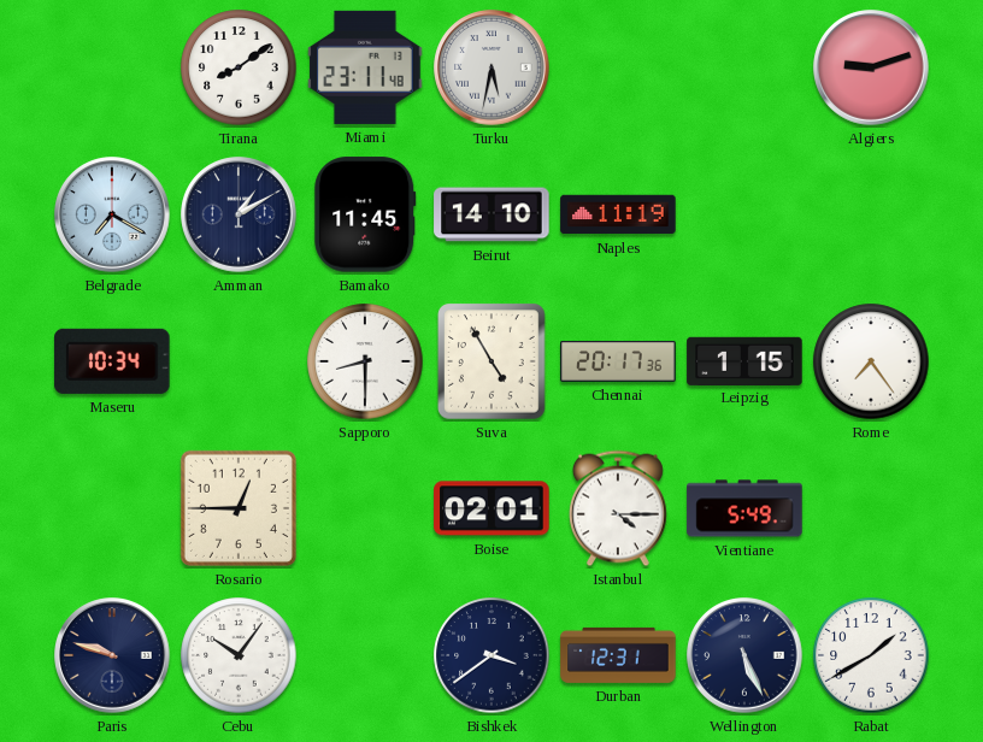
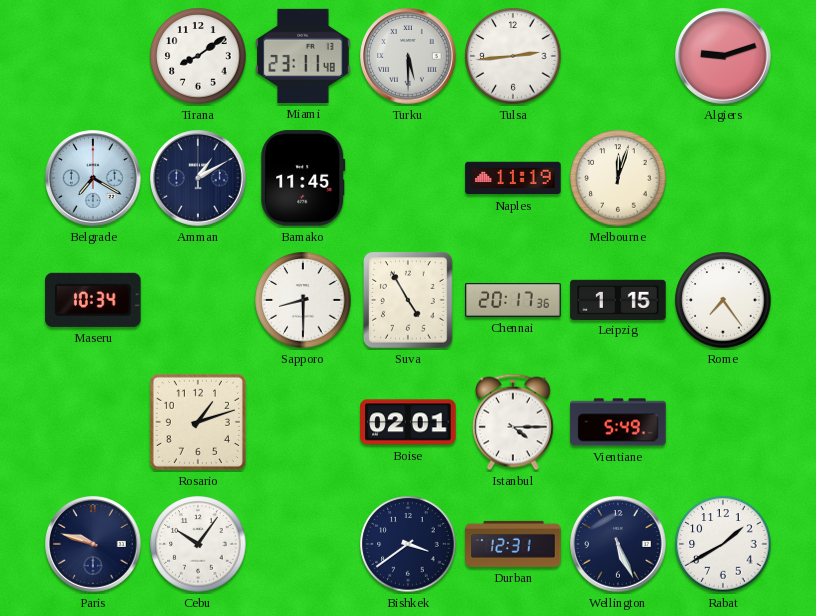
Turku: 5:32 -> 5:30 (408, 56)
Tulsa: none -> 2:44 (513, 56)
Beirut: 14:10 -> none (491, 214)
Melbourne: none -> 12:03 (618, 178)
Rosario: 12:45 -> 1:12 (198, 422)
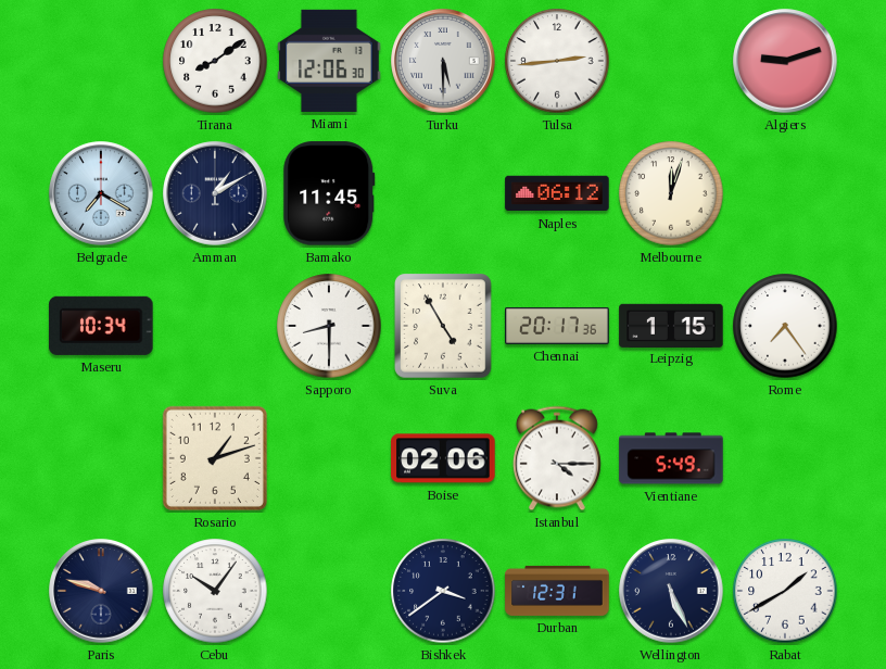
Miami: 23:11 -> 12:06 (329, 61)
Naples: 11:19 -> 06:12 (557, 193)
Boise: 02:01 -> 02:06 (443, 458)
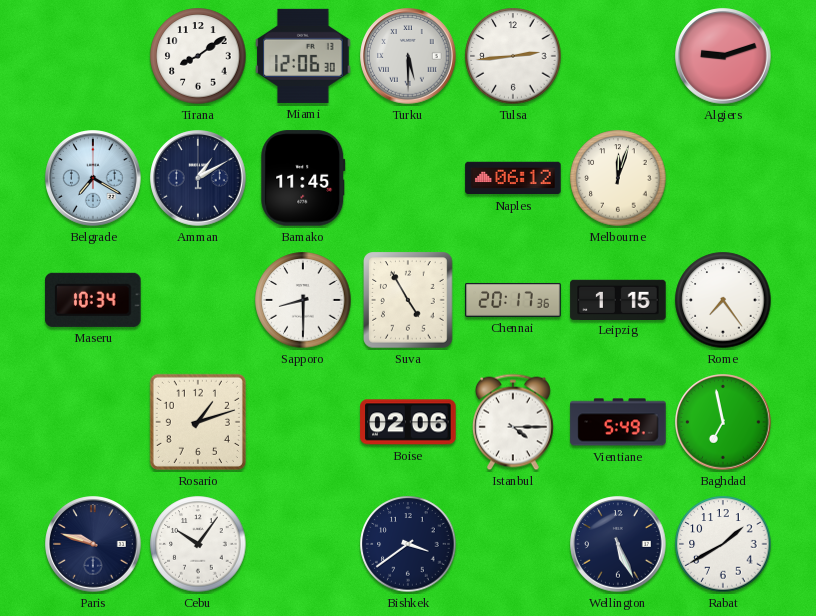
Baghdad: none -> 6:58 (723, 422)
Durban: 12:31 -> none (557, 591)
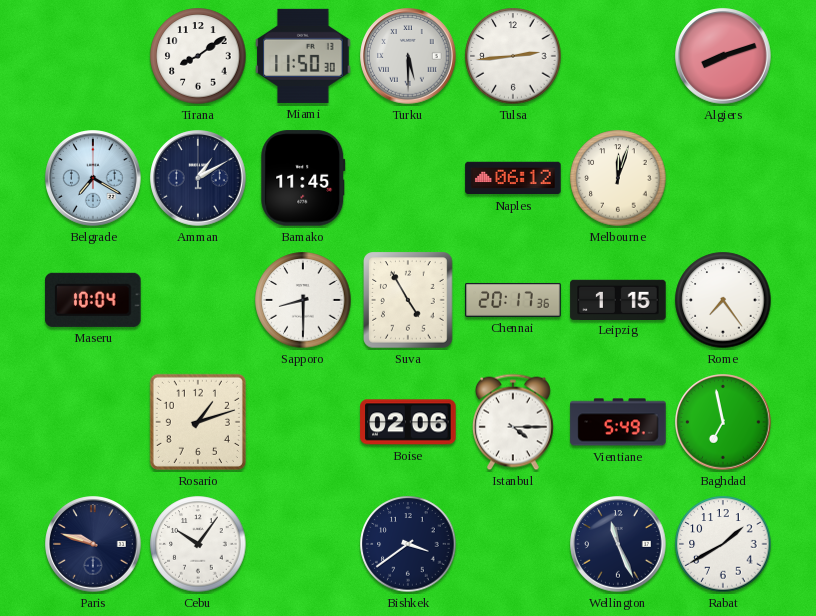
Miami: 12:06 -> 11:50 (303, 56)
Algiers: 9:12 -> 8:12 (723, 56)
Maseru: 10:34 -> 10:04 (93, 300)
Wellington: 5:26 -> 11:26 (618, 544)
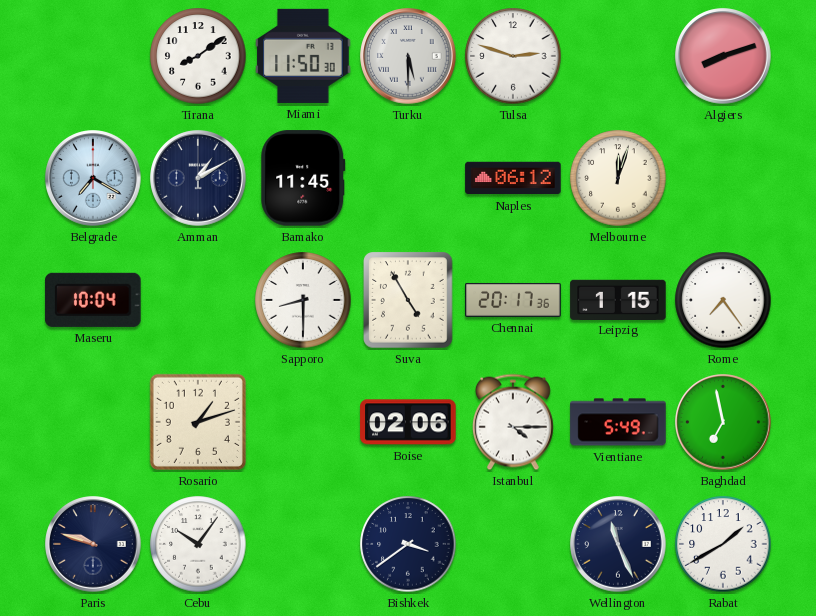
Tulsa: 2:44 -> 2:48 (513, 56)
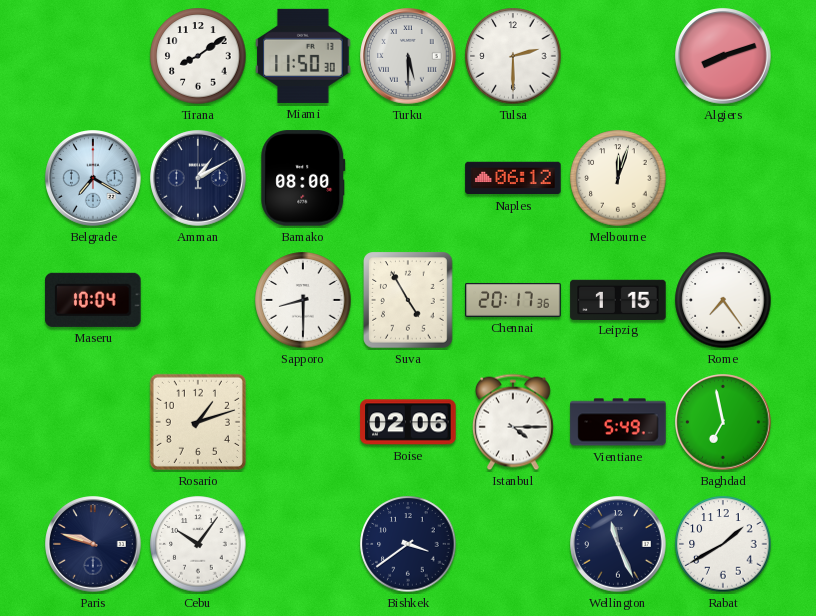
Tulsa: 2:48 -> 2:30 (513, 56)
Bamako: 11:45 -> 08:00 (303, 178)
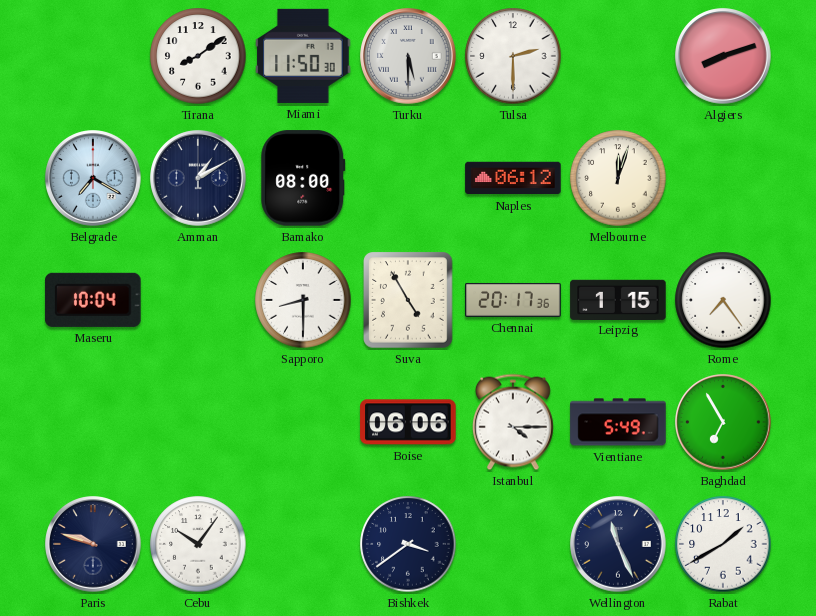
Rosario: 1:12 -> none (198, 422)
Boise: 02:06 -> 06:06 (408, 422)
Baghdad: 6:58 -> 6:55 (723, 422)
